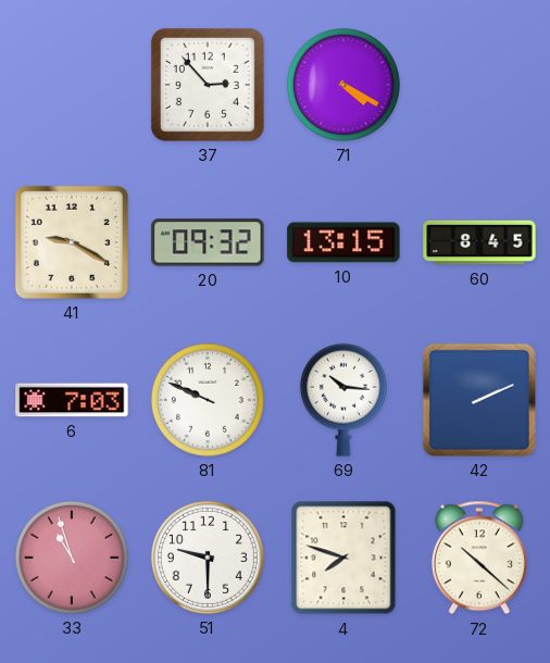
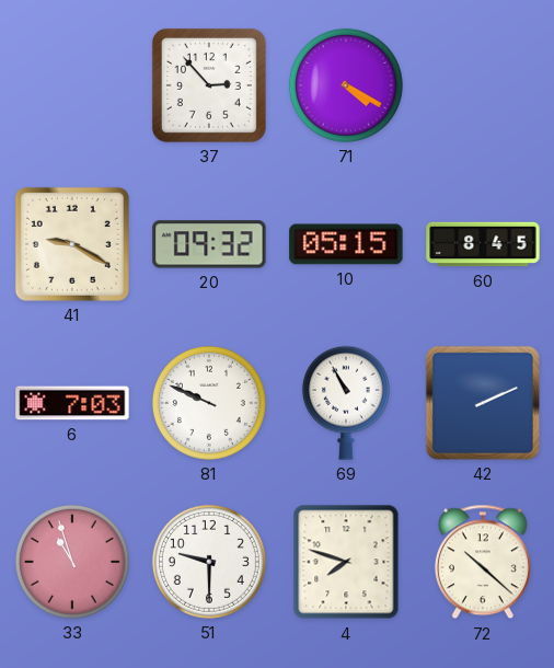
10: 13:15 -> 05:15 (346, 244)
69: 10:16 -> 10:55 (346, 403)
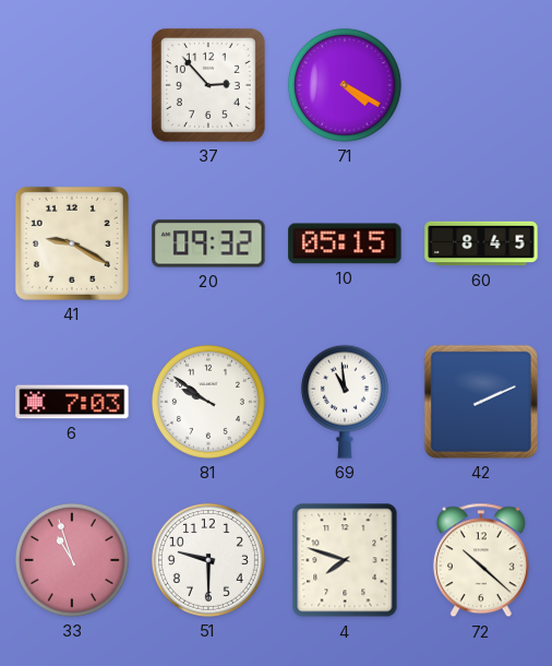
81: 9:49 -> 9:51 (208, 402)
69: 10:55 -> 10:59 (345, 402)
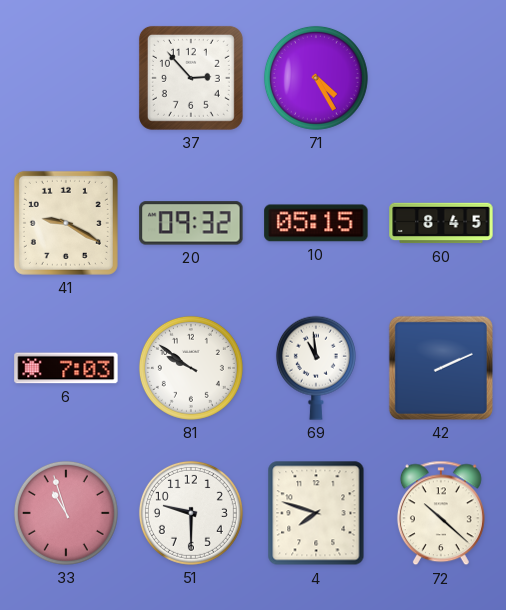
71: 4:20 -> 4:25 (316, 78)
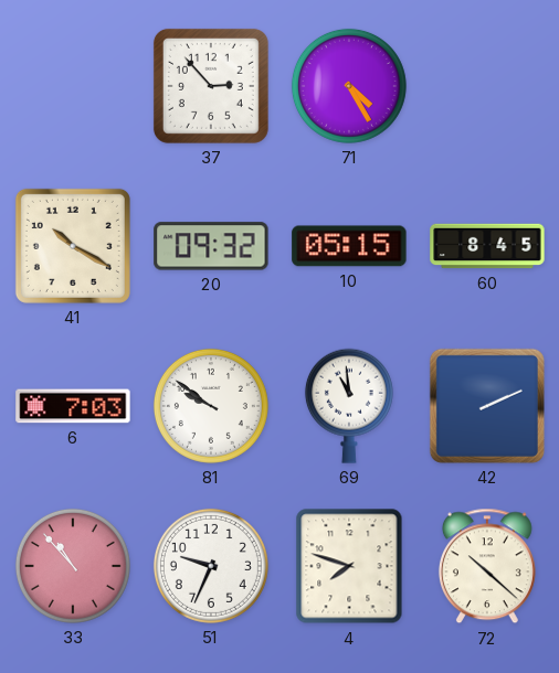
41: 9:20 -> 10:20 (73, 246)
33: 10:57 -> 10:53 (73, 566)
51: 9:30 -> 9:34 (211, 566)
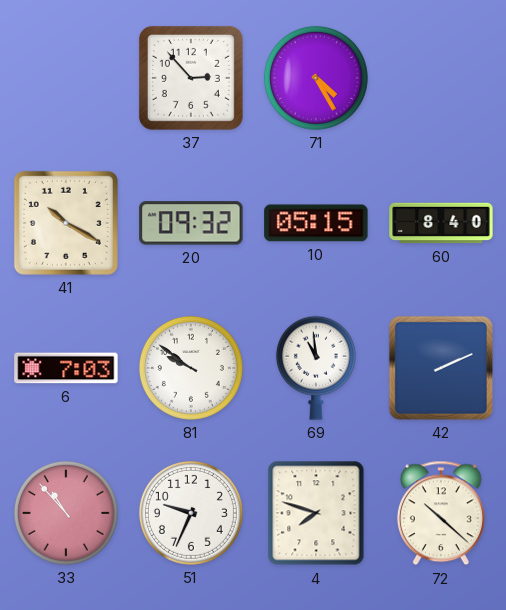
60: 8:45 -> 8:40 (441, 223)
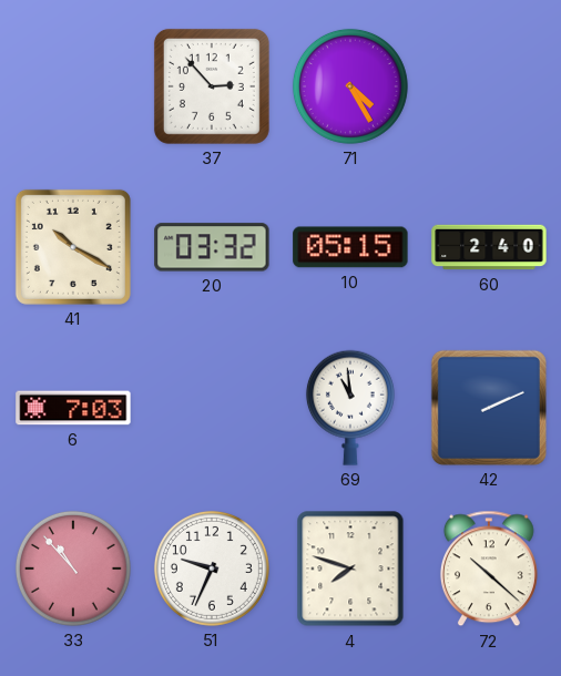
20: 09:32 -> 03:32 (212, 247)
60: 8:40 -> 2:40 (489, 247)
81: 9:51 -> none (191, 368)
